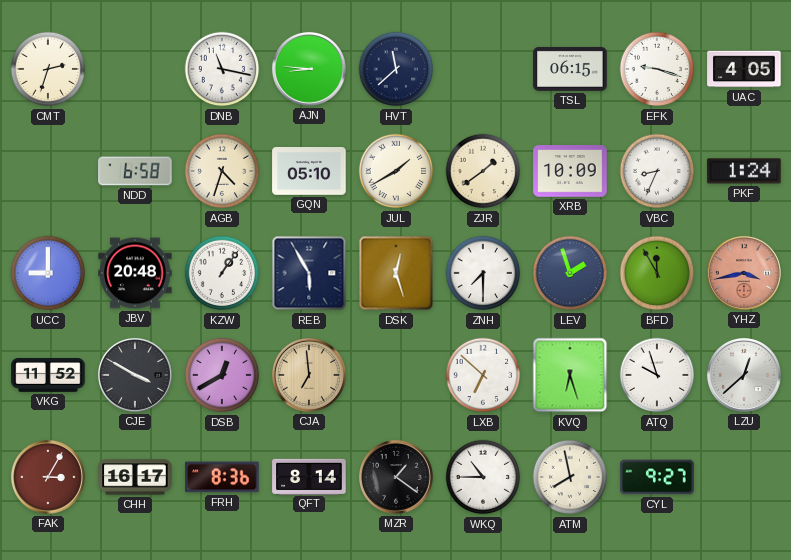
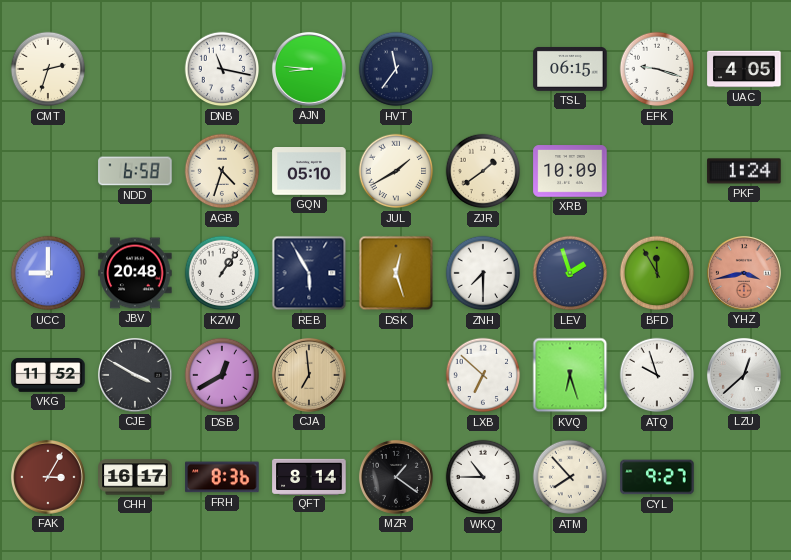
HVT: 11:38 -> 11:36 (396, 69)
VBC: 8:34 -> none (657, 171)
ATM: 7:58 -> 7:53 (570, 477)
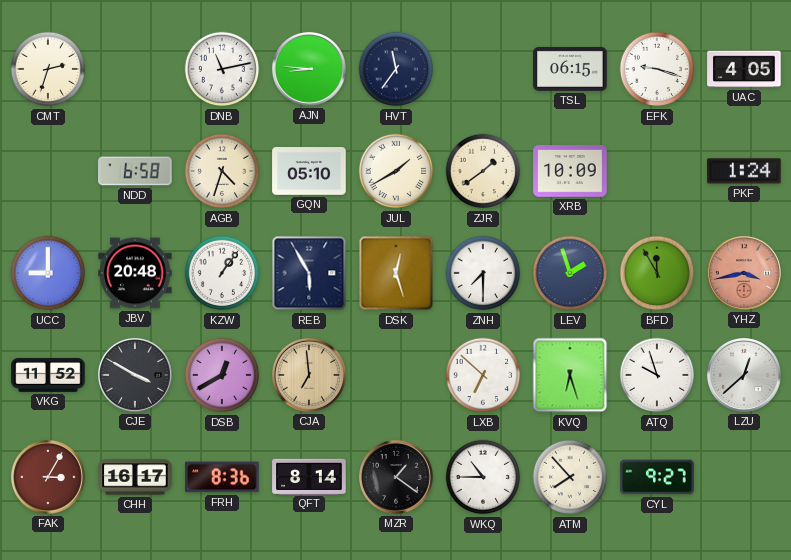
DNB: 11:17 -> 11:13 (222, 69)
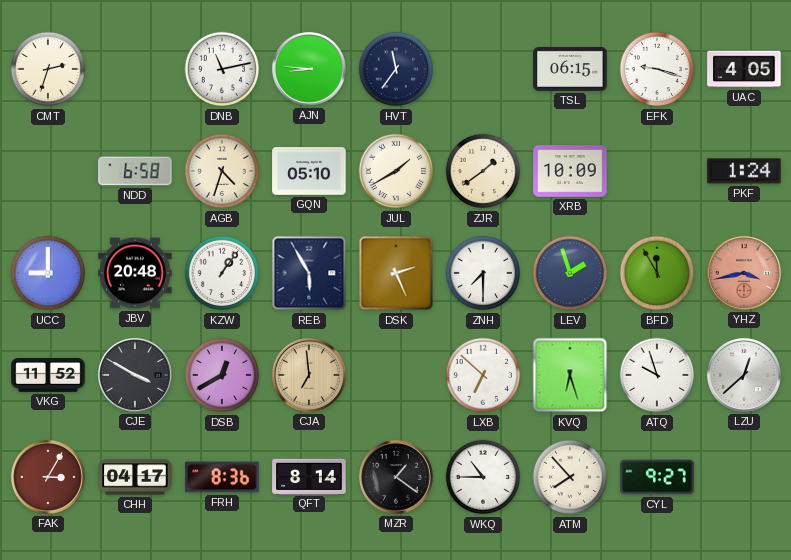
DSK: 12:27 -> 2:26 (396, 273)
CHH: 16:17 -> 04:17 (135, 477)
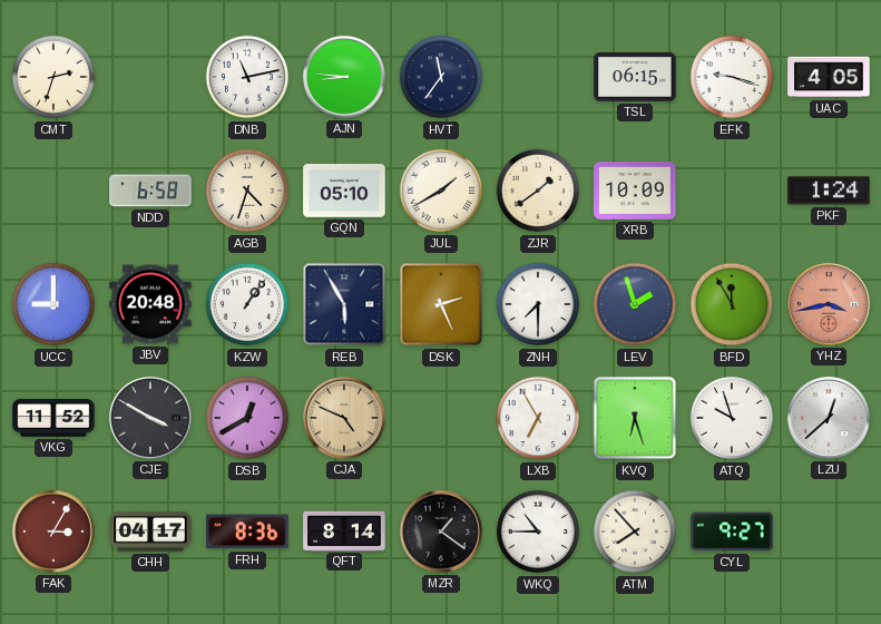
CJA: 6:59 -> 4:49 (344, 418)
LXB: 6:52 -> 6:55 (538, 418)
